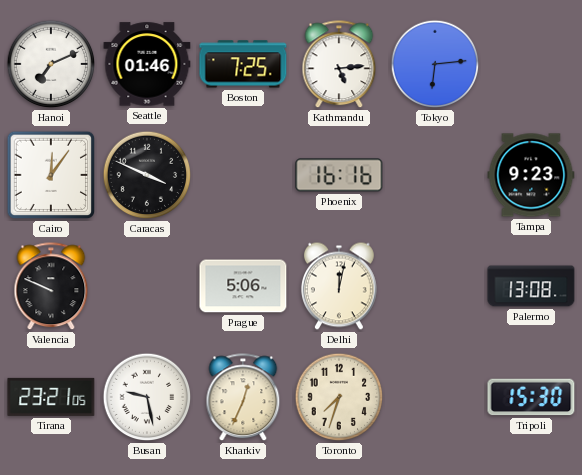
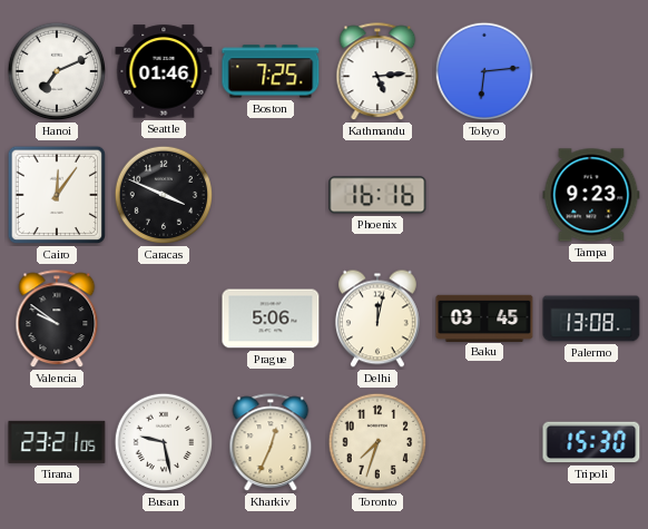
Valencia: 9:49 -> 9:51 (57, 320)
Baku: none -> 03:45 (484, 317)
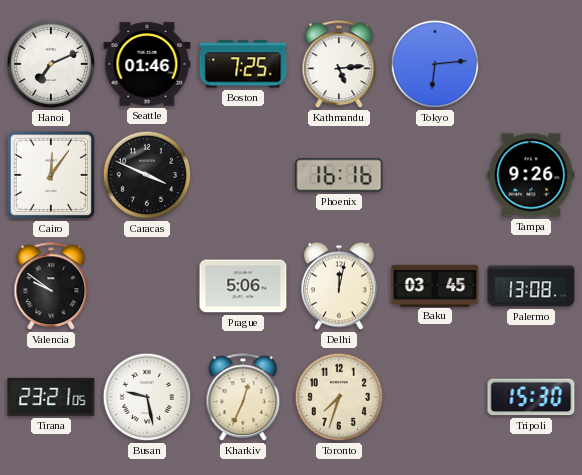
Tampa: 9:23 -> 9:26 (531, 175)
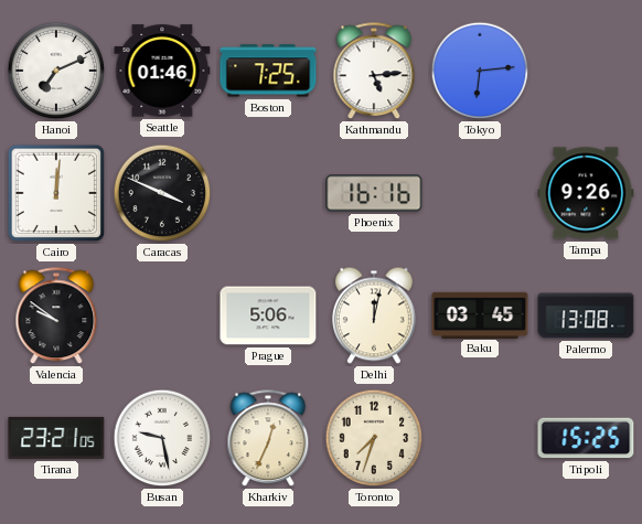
Cairo: 12:06 -> 12:01 (56, 193)
Tripoli: 15:30 -> 15:25 (586, 438)
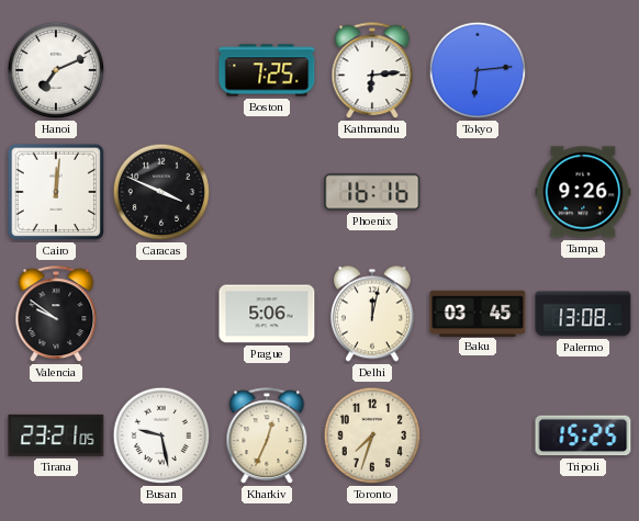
Seattle: 01:46 -> none (162, 71)
Kathmandu: 5:14 -> 6:14 (372, 71)
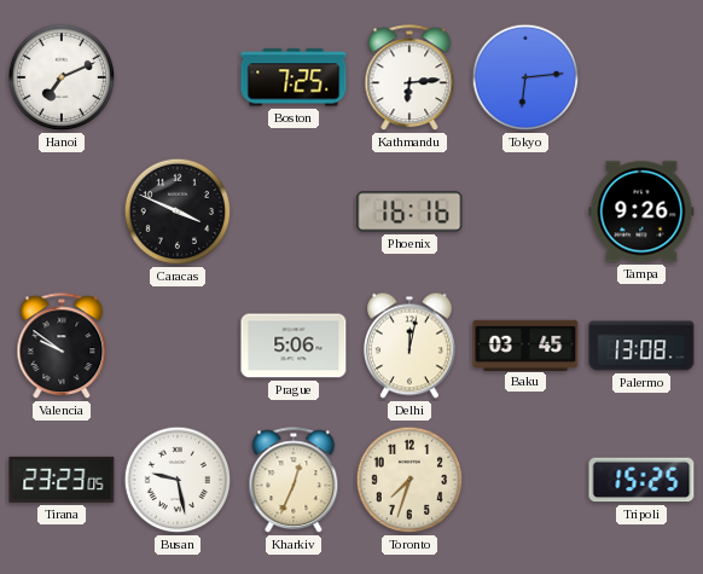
Cairo: 12:01 -> none (56, 192)
Tirana: 23:21 -> 23:23 (62, 480)
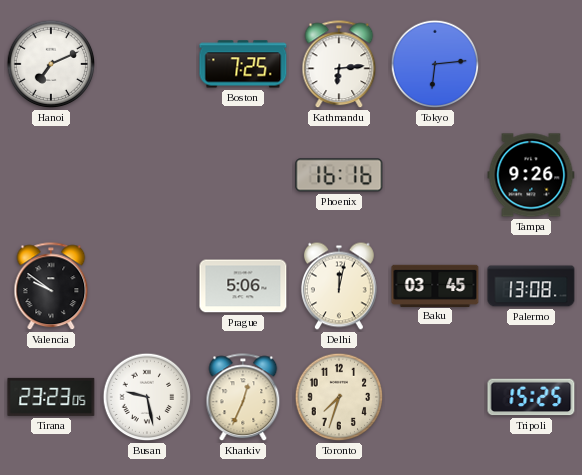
Caracas: 3:49 -> none (178, 211)
